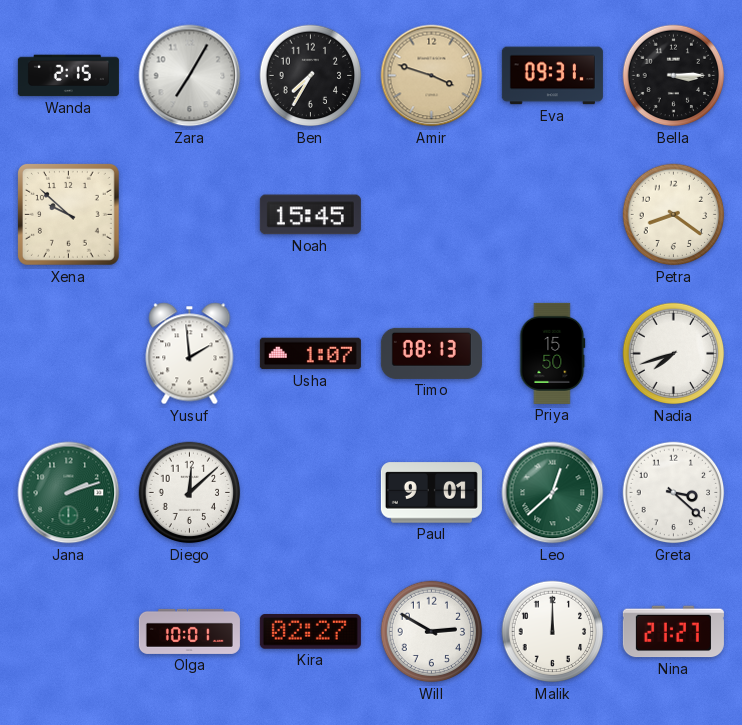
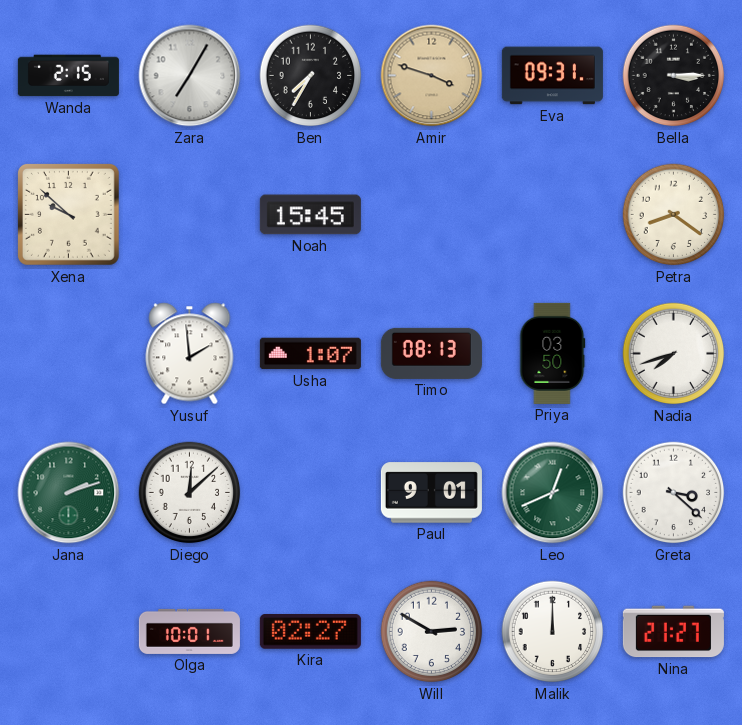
Priya: 15:50 -> 03:50 (553, 353)
Leo: 12:38 -> 12:41 (553, 493)
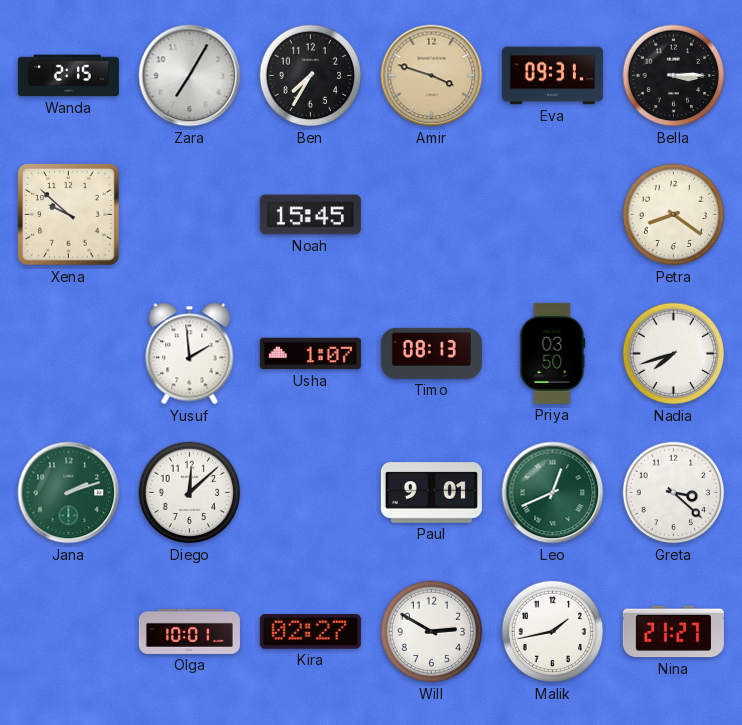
Malik: 12:00 -> 1:43 (553, 632)
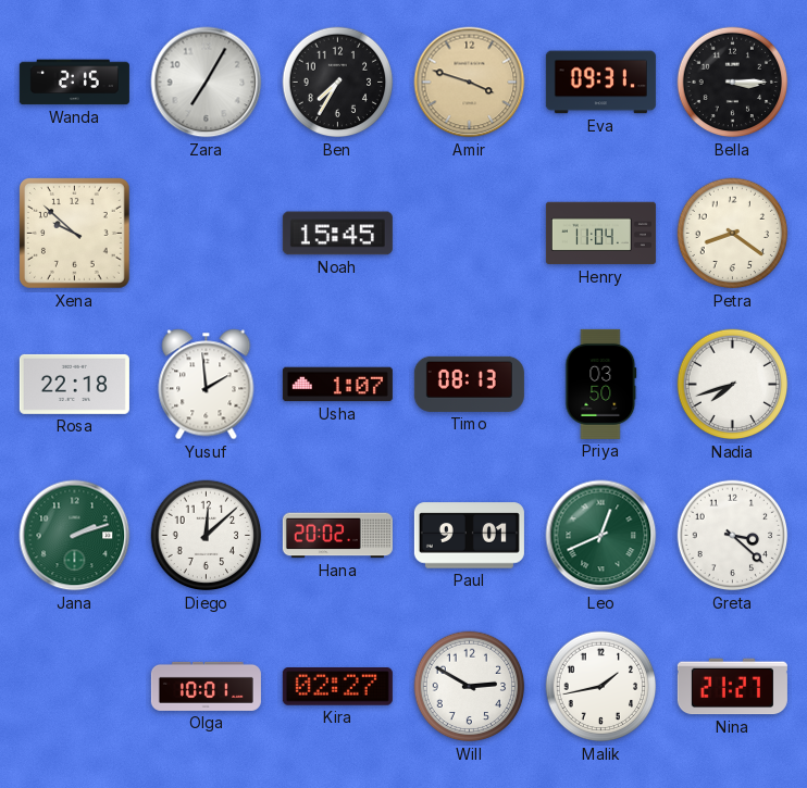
Henry: none -> 11:04 (600, 234)
Rosa: none -> 22:18 (74, 384)
Hana: none -> 20:02 (337, 536)
